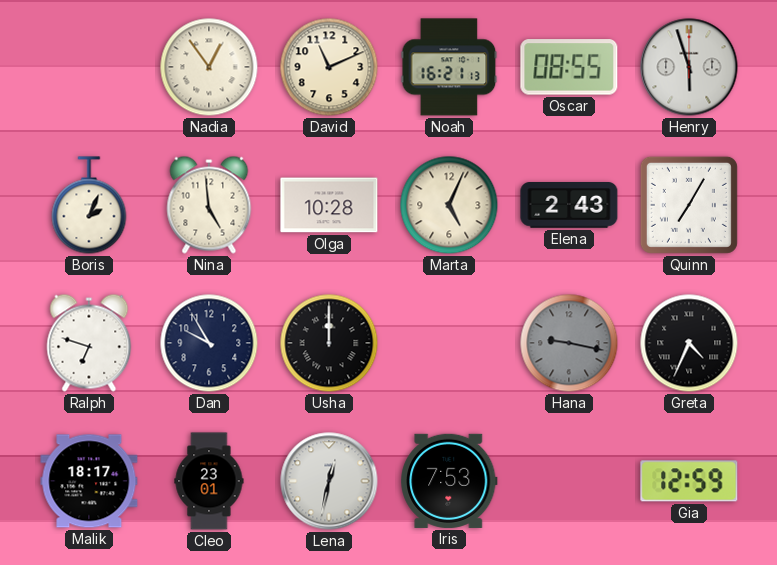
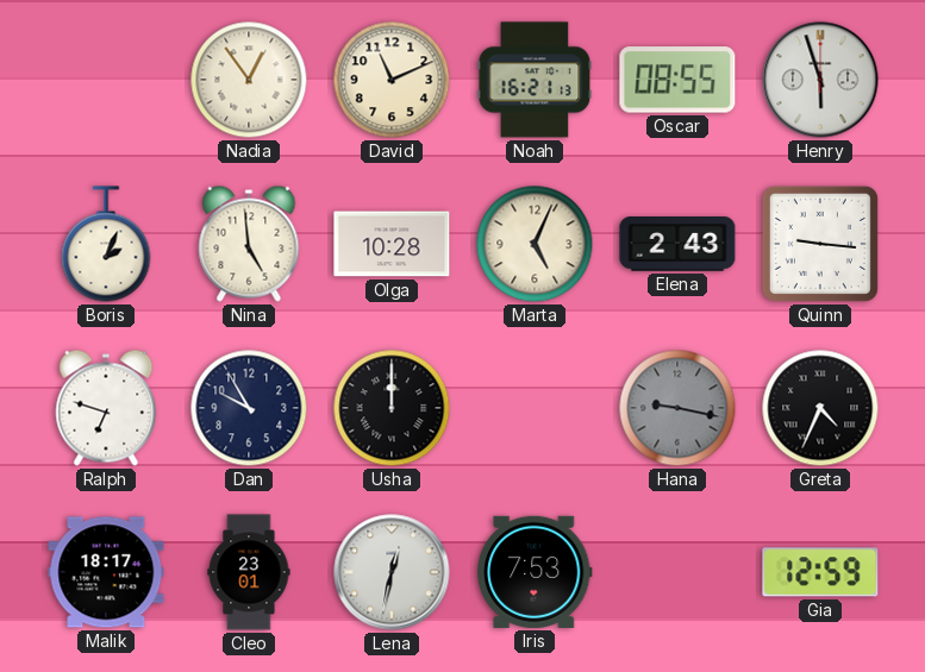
Quinn: 7:05 -> 9:16 (820, 244)
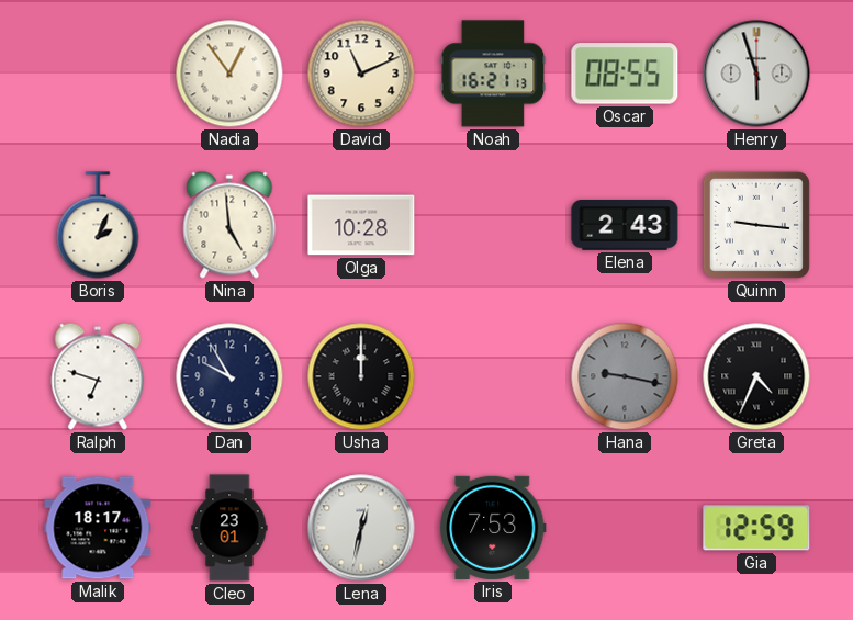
Marta: 5:04 -> none (535, 244)
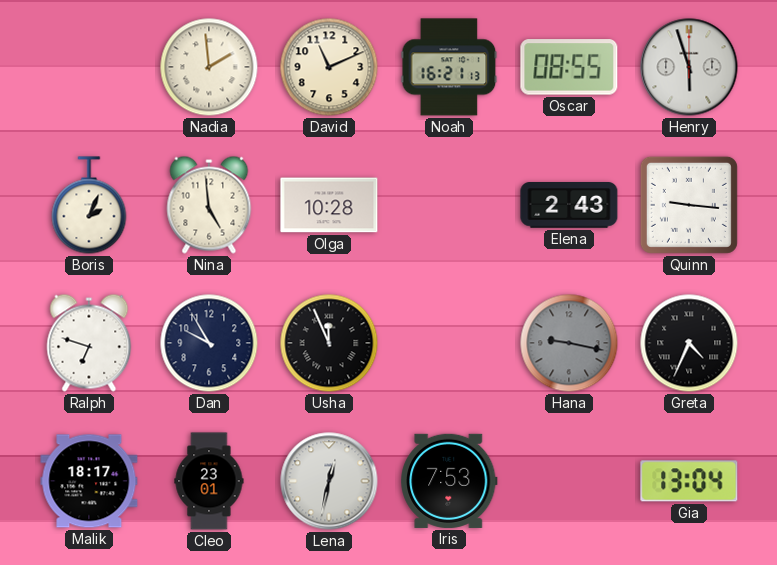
Nadia: 12:54 -> 1:59 (209, 67)
Usha: 12:00 -> 11:56 (329, 343)
Gia: 12:59 -> 13:04 (689, 481)
